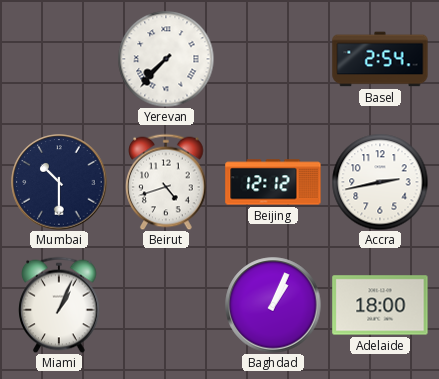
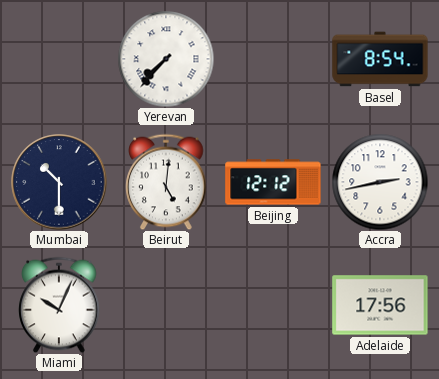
Basel: 2:54 -> 8:54 (380, 59)
Beirut: 4:42 -> 5:01 (166, 182)
Miami: 1:04 -> 10:04 (59, 305)
Baghdad: 1:04 -> none (273, 305)
Adelaide: 18:00 -> 17:56 (380, 305)
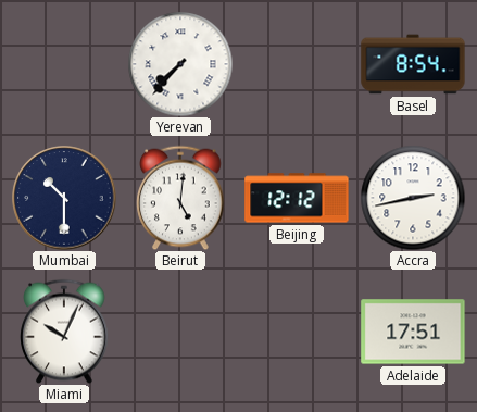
Adelaide: 17:56 -> 17:51 (413, 332)
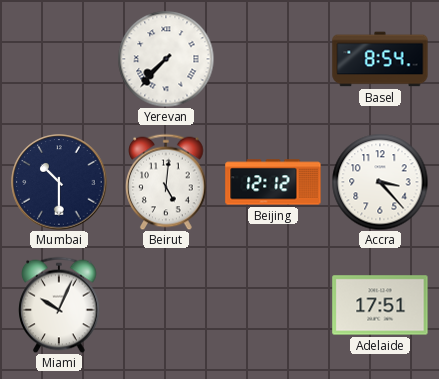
Accra: 2:43 -> 3:23 (380, 182)
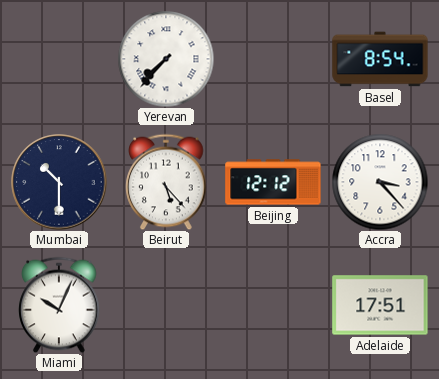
Beirut: 5:01 -> 5:23 (166, 182)
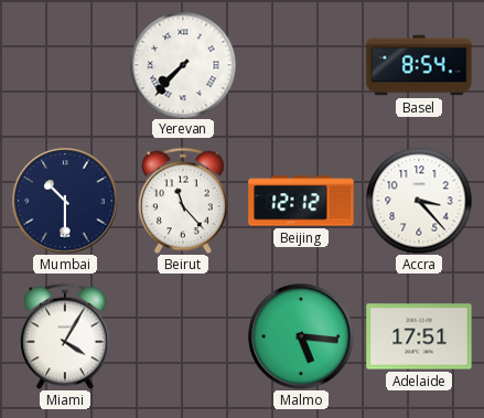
Beirut: 5:23 -> 11:23 (183, 201)
Miami: 10:04 -> 4:05 (65, 336)
Malmo: none -> 5:16 (301, 336)
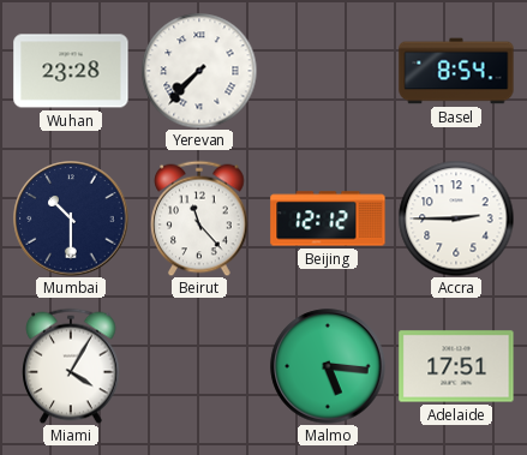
Wuhan: none -> 23:28 (71, 71)
Accra: 3:23 -> 2:45 (456, 218)
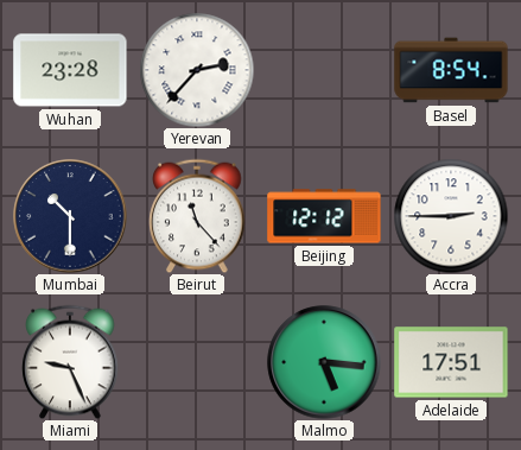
Yerevan: 7:37 -> 2:37 (197, 70)
Miami: 4:05 -> 9:26 (70, 362)
